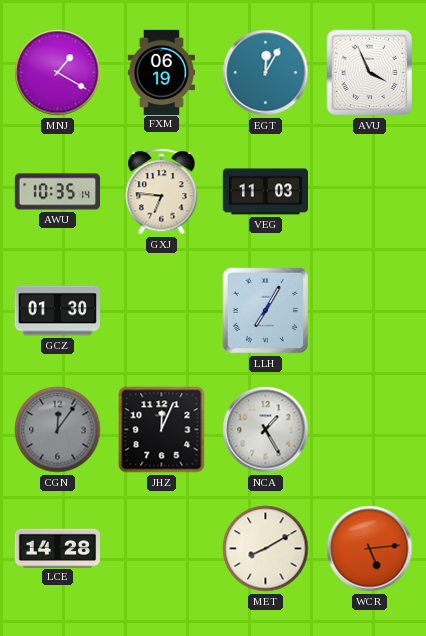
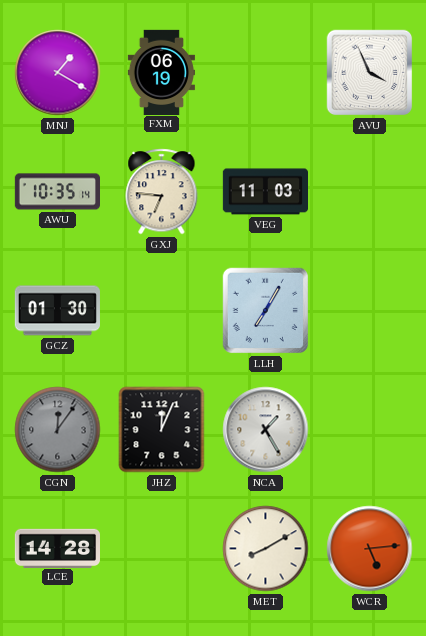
EGT: 12:05 -> none (266, 73)
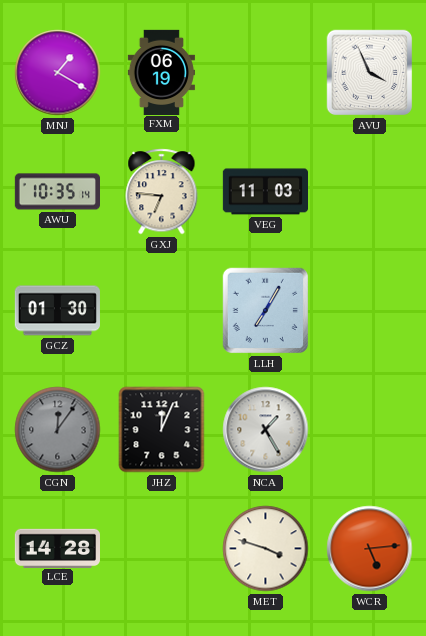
MET: 8:10 -> 3:48 (266, 549)
